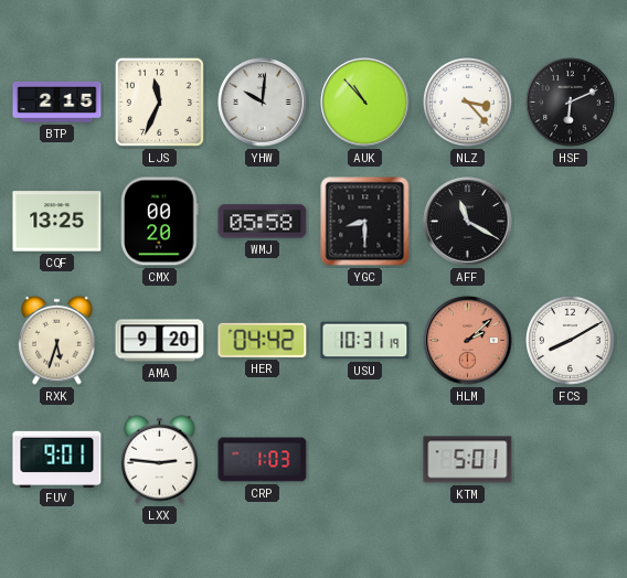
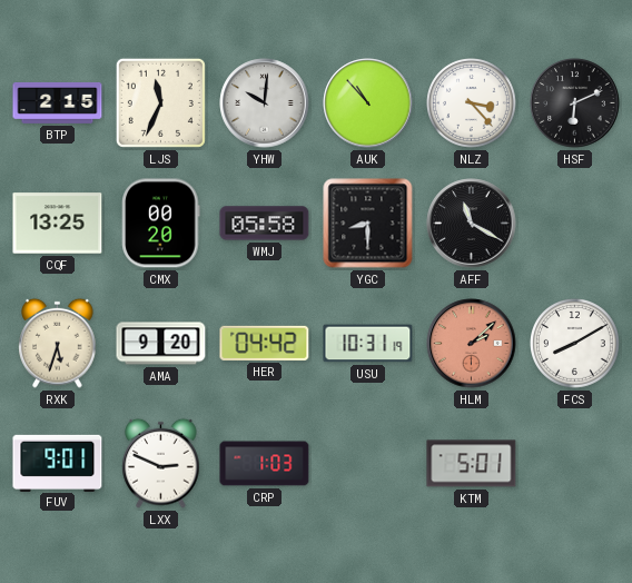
LXX: 2:46 -> 2:49 (161, 463)
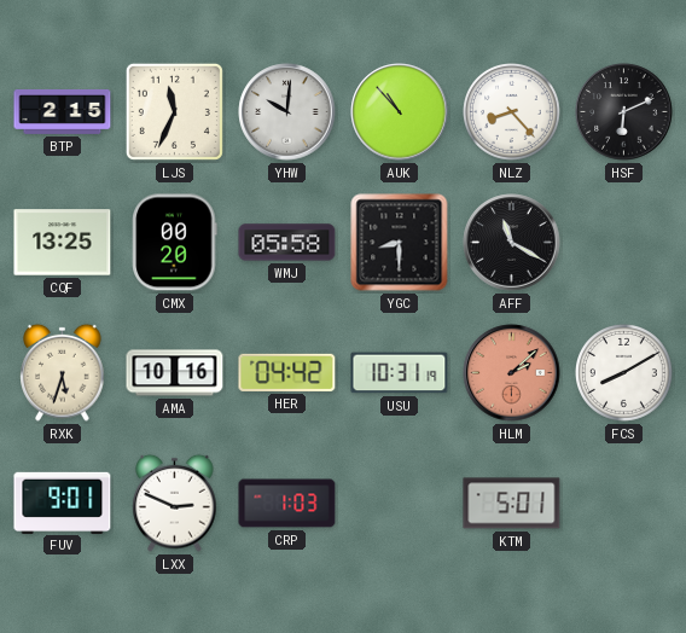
NLZ: 3:23 -> 8:23 (512, 112)
AMA: 9:20 -> 10:16 (175, 373)
